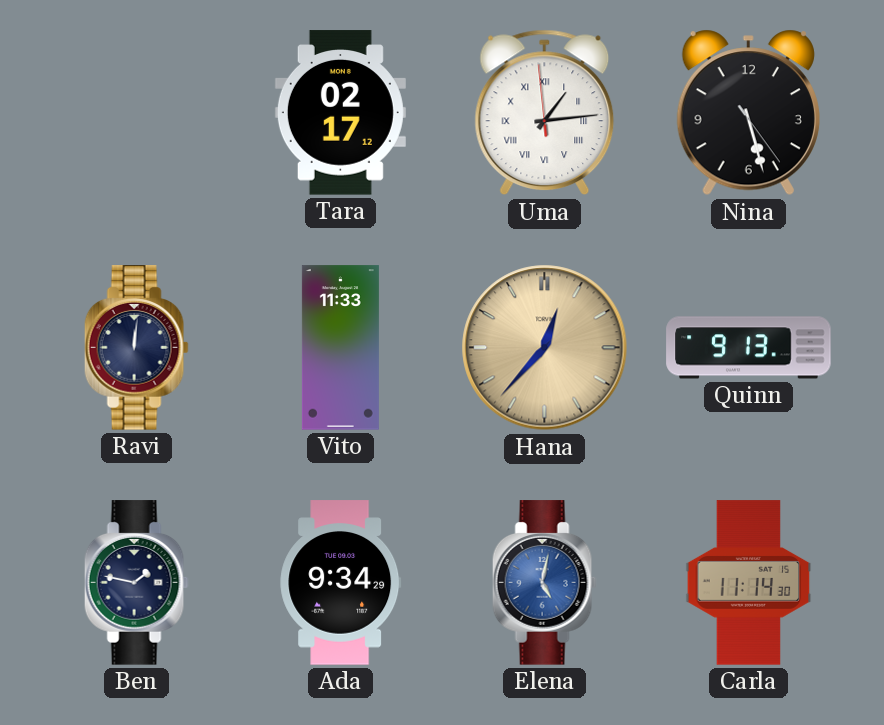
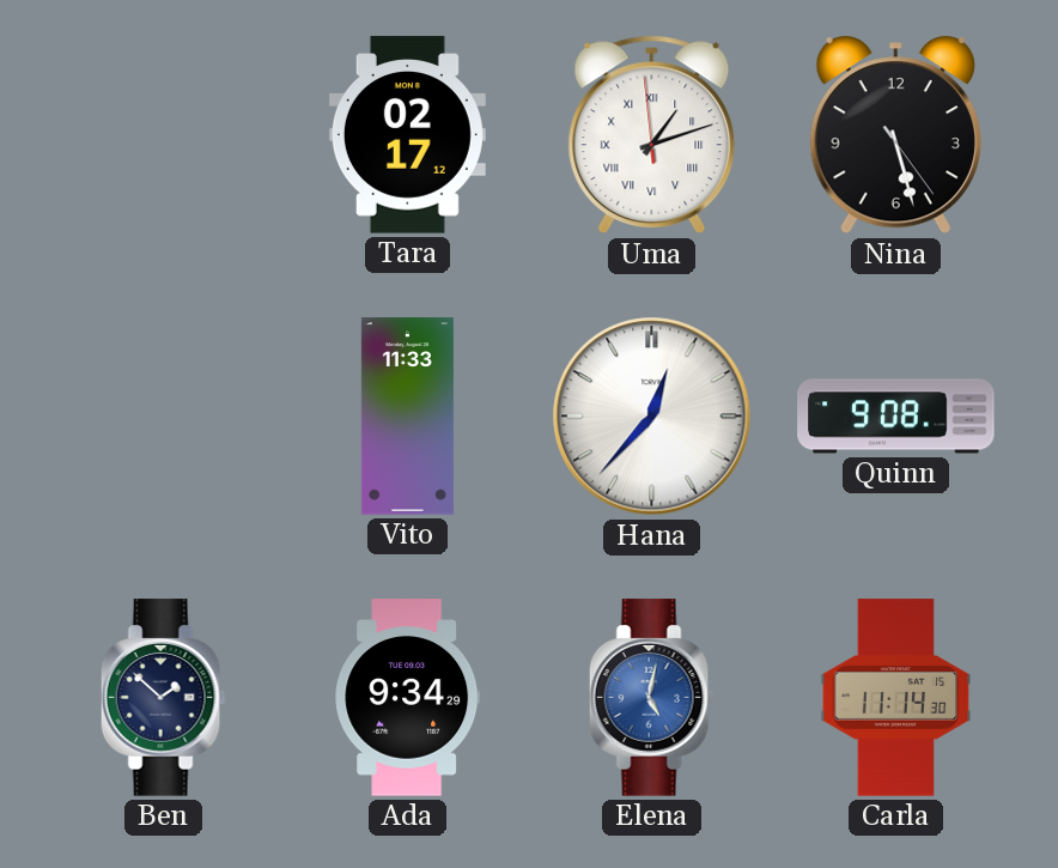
Uma: 1:13 -> 1:11 (652, 135)
Ravi: 12:01 -> none (136, 348)
Hana dial: champagne -> white (652, 417)
Quinn: 9:13 -> 9:08 (896, 417)
Ben: 1:47 -> 1:52 (163, 698)
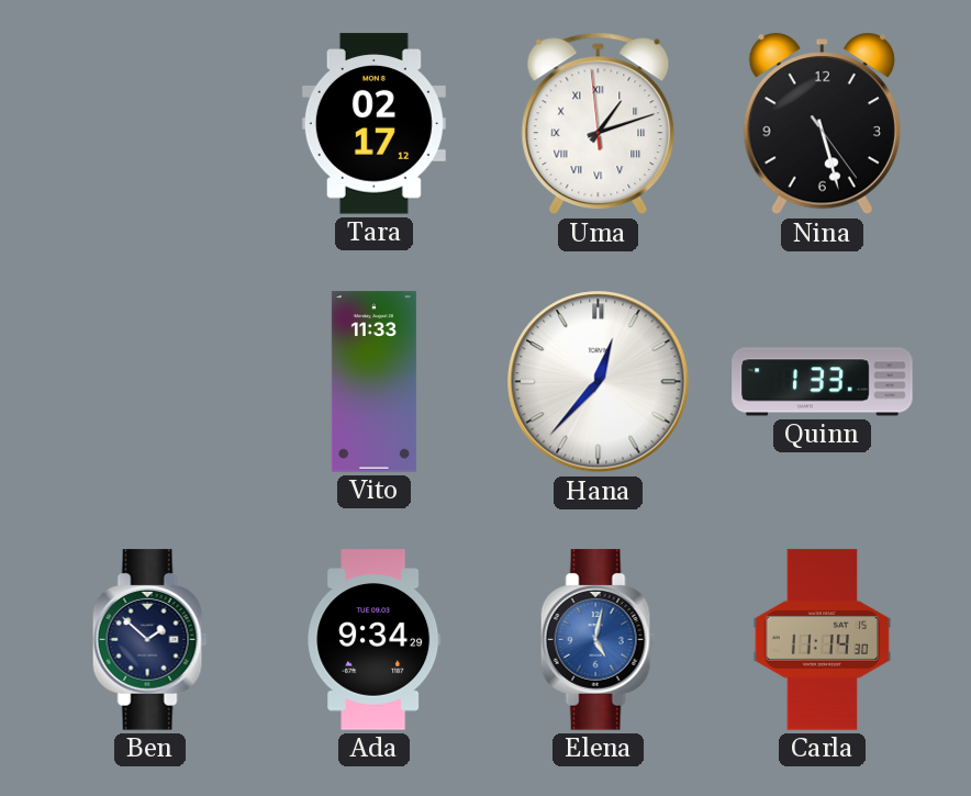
Quinn: 9:08 -> 1:33 (823, 382)
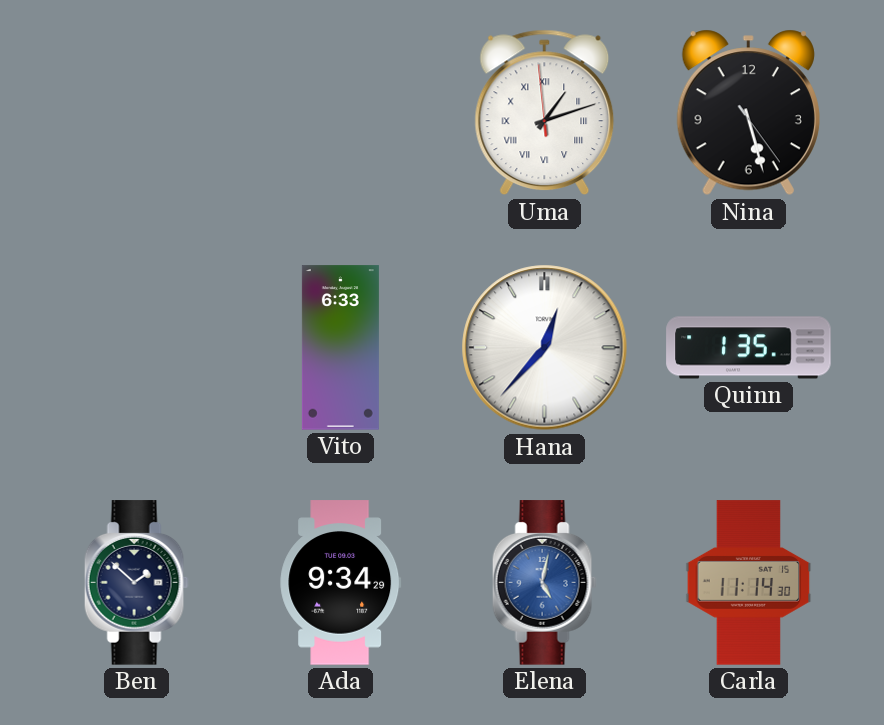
Tara: 02:17 -> none (373, 124)
Vito: 11:33 -> 6:33 (340, 348)
Quinn: 1:33 -> 1:35 (749, 348)
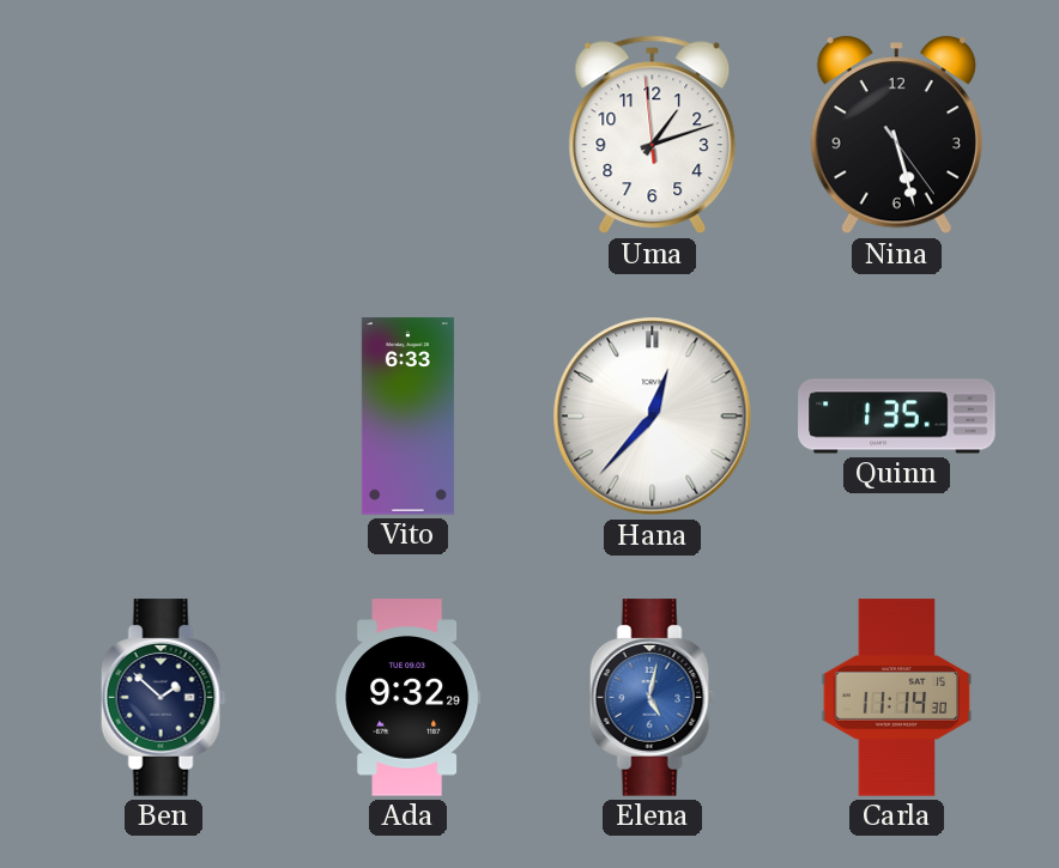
Uma numerals: Roman -> Arabic (653, 135)
Ada: 9:34 -> 9:32 (409, 698)
